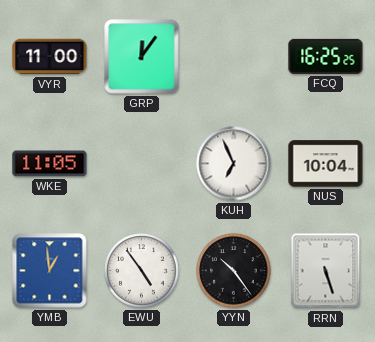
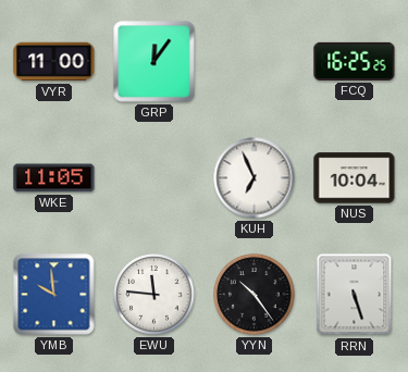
YMB: 12:59 -> 9:59 (54, 295)
EWU: 4:54 -> 11:46 (154, 295)
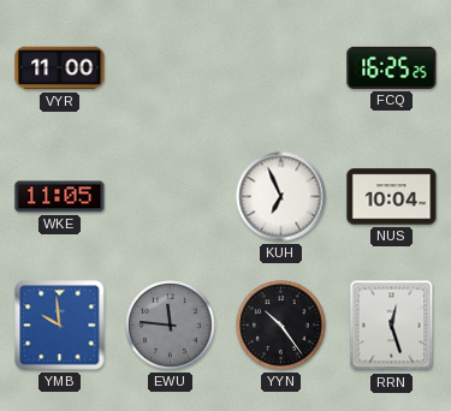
GRP: 12:06 -> none (154, 62)
EWU dial: white -> grey (171, 326)
RRN: 5:27 -> 12:27 (392, 326)
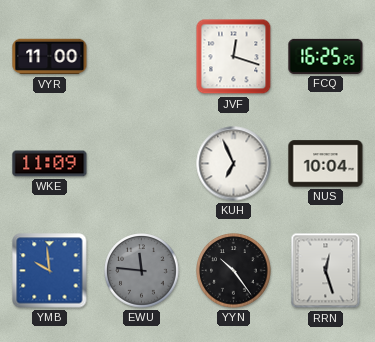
JVF: none -> 12:18 (234, 57)
WKE: 11:05 -> 11:09 (50, 164)
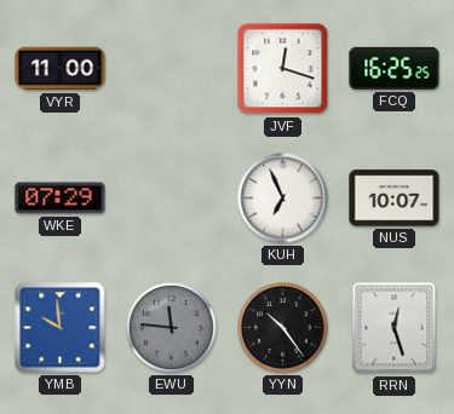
WKE: 11:09 -> 07:29 (61, 199)
NUS: 10:04 -> 10:07 (395, 199)
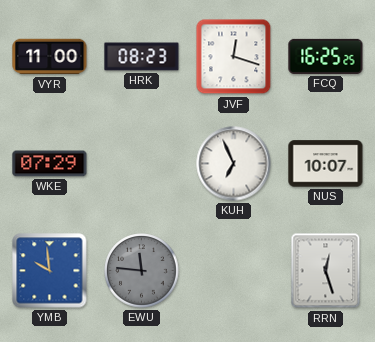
HRK: none -> 08:23 (142, 57)
YYN: 10:24 -> none (283, 328)
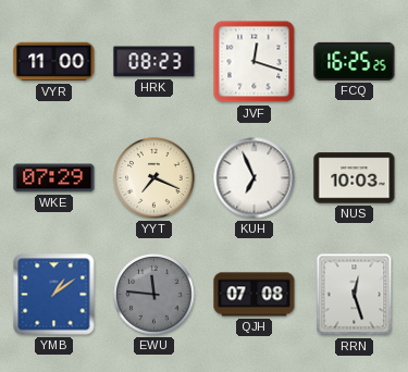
YYT: none -> 7:19 (154, 178)
NUS: 10:07 -> 10:03 (355, 178)
YMB: 9:59 -> 1:09 (54, 295)
QJH: none -> 07:08 (255, 295)
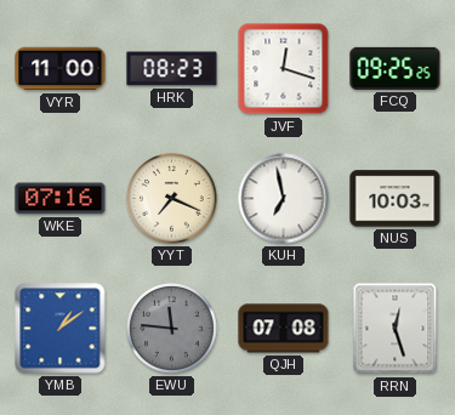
FCQ: 16:25 -> 09:25 (396, 68)
WKE: 07:29 -> 07:16 (61, 199)
KUH: 6:56 -> 6:58 (284, 199)
